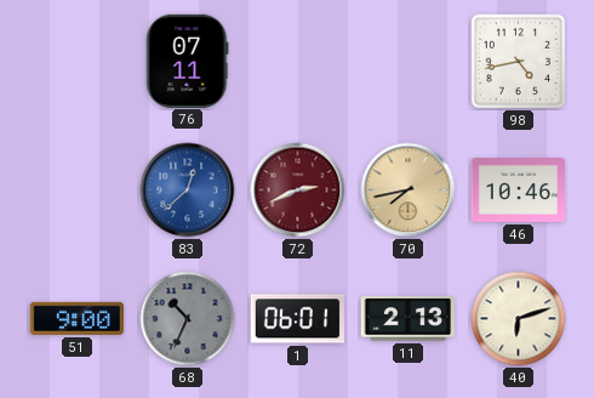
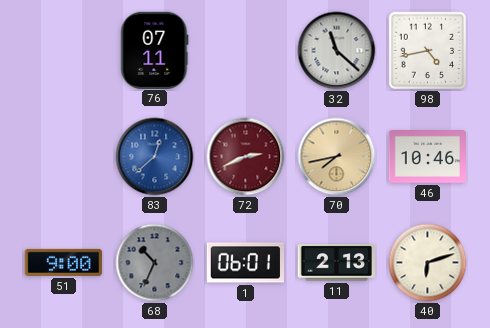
32: none -> 11:22 (337, 51)
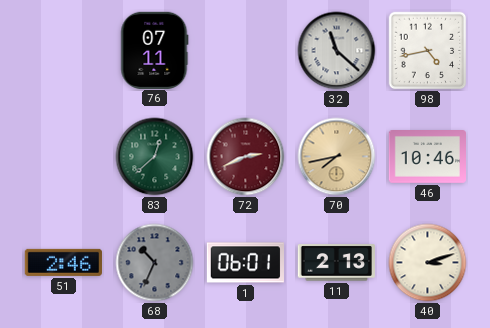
83 dial: blue -> green (155, 157)
51: 9:00 -> 2:46 (63, 262)
40: 6:12 -> 3:12 (428, 263)
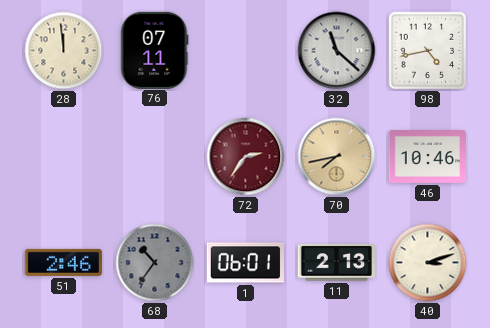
28: none -> 11:59 (64, 51)
83: 12:38 -> none (155, 157)
72: 2:41 -> 2:36 (246, 157)
68: 10:34 -> 10:36 (155, 263)
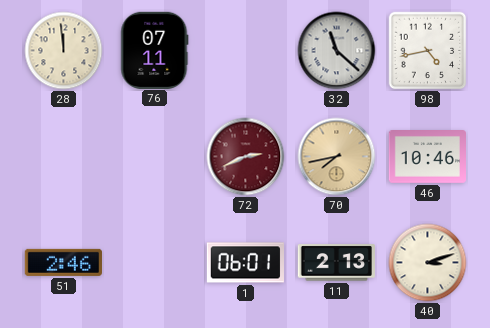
72: 2:36 -> 2:41 (246, 157)
68: 10:36 -> none (155, 263)
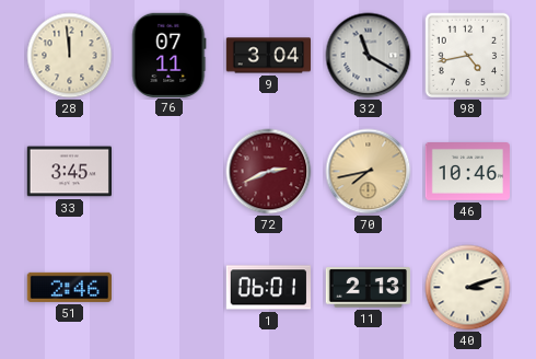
9: none -> 3:04 (268, 56)
32: 11:22 -> 11:20 (369, 56)
33: none -> 3:45 (69, 172)
